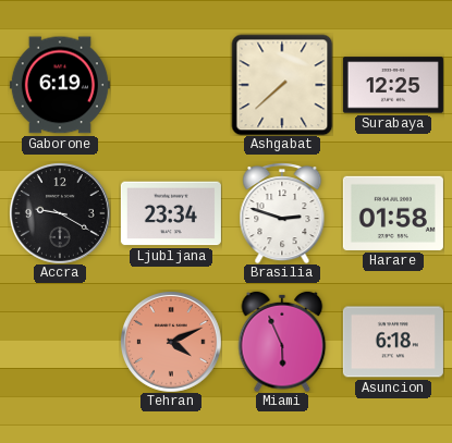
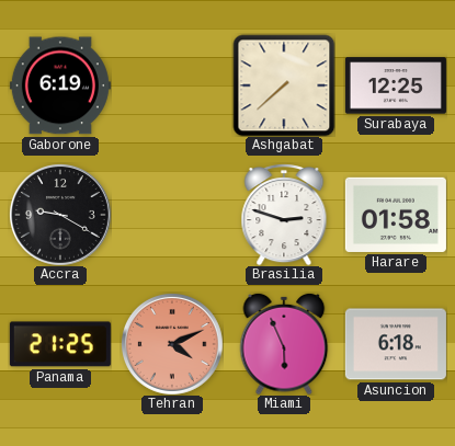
Ljubljana: 23:34 -> none (171, 213)
Panama: none -> 21:25 (60, 344)
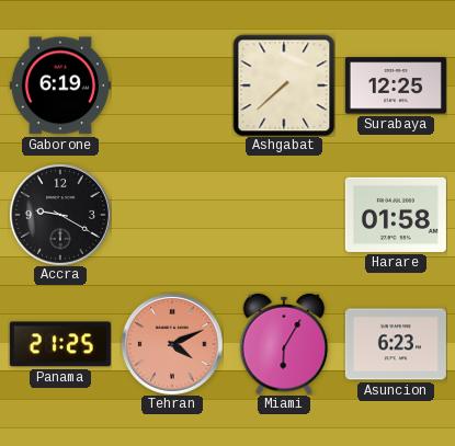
Brasilia: 2:48 -> none (284, 215)
Miami: 5:56 -> 6:05 (284, 344)
Asuncion: 6:18 -> 6:23 (396, 344)
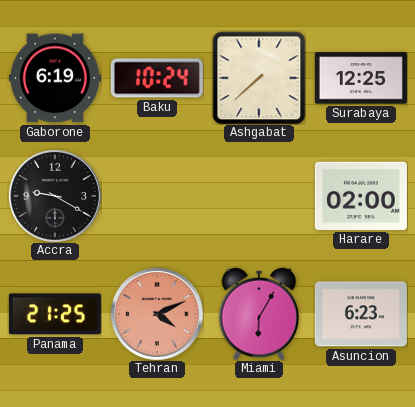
Baku: none -> 10:24 (157, 78)
Harare: 01:58 -> 02:00 (361, 196)
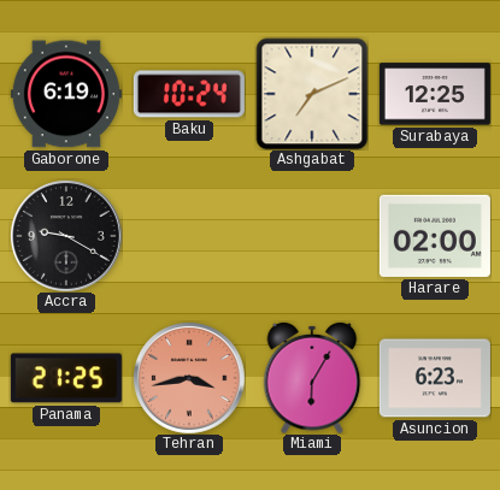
Ashgabat: 7:38 -> 7:11 (312, 94)
Tehran: 4:11 -> 3:43 (189, 378)
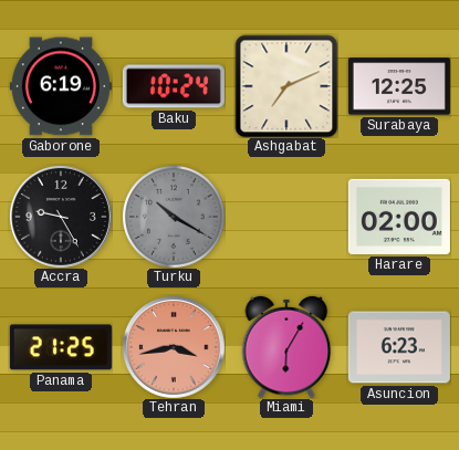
Accra: 9:20 -> 9:25 (61, 217)
Turku: none -> 10:20 (174, 217)
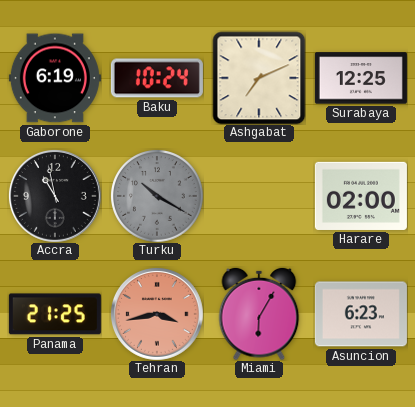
Accra: 9:25 -> 10:58 (55, 196)
